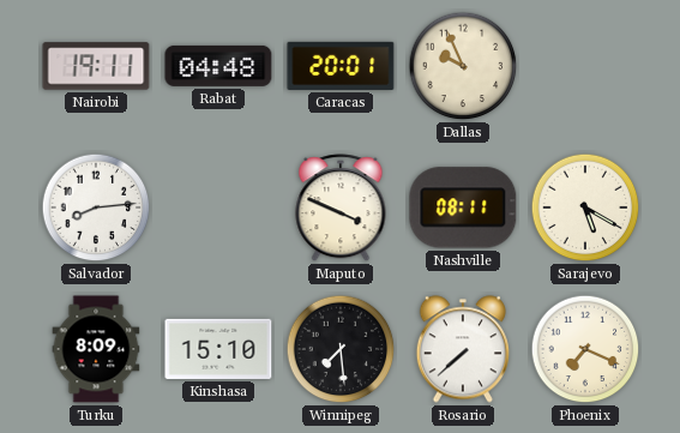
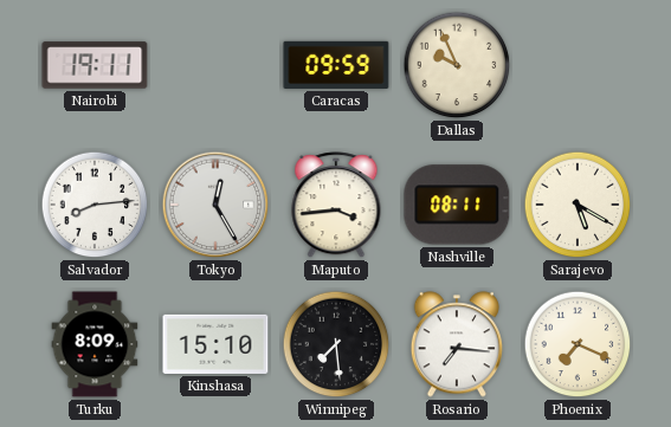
Rabat: 04:48 -> none (218, 66)
Caracas: 20:01 -> 09:59 (336, 65)
Tokyo: none -> 12:25 (215, 205)
Maputo: 3:49 -> 3:44 (336, 206)
Rosario: 7:38 -> 7:16 (456, 344)
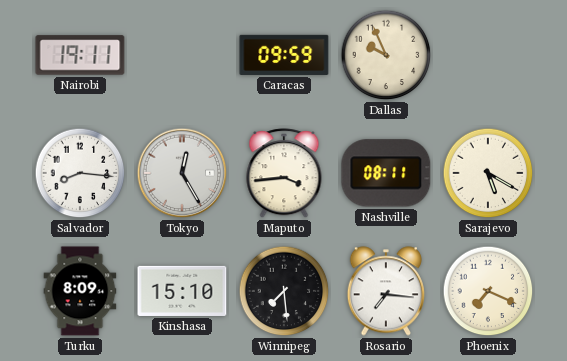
Salvador: 8:14 -> 8:16 (80, 173)
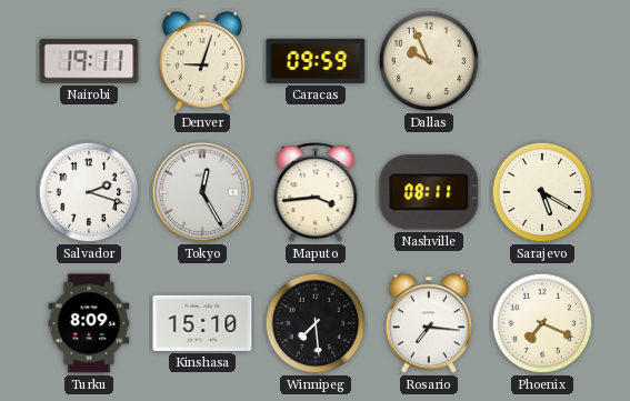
Denver: none -> 9:03 (201, 61)
Salvador: 8:16 -> 2:18 (89, 192)
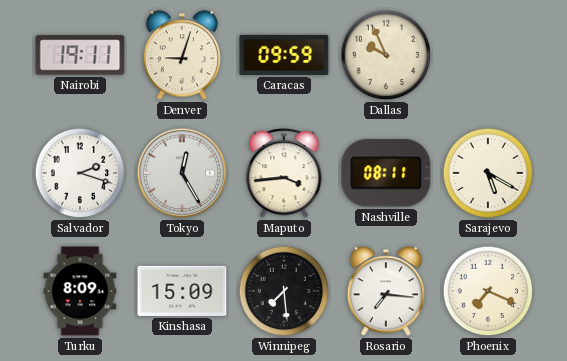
Kinshasa: 15:10 -> 15:09 (182, 291)
